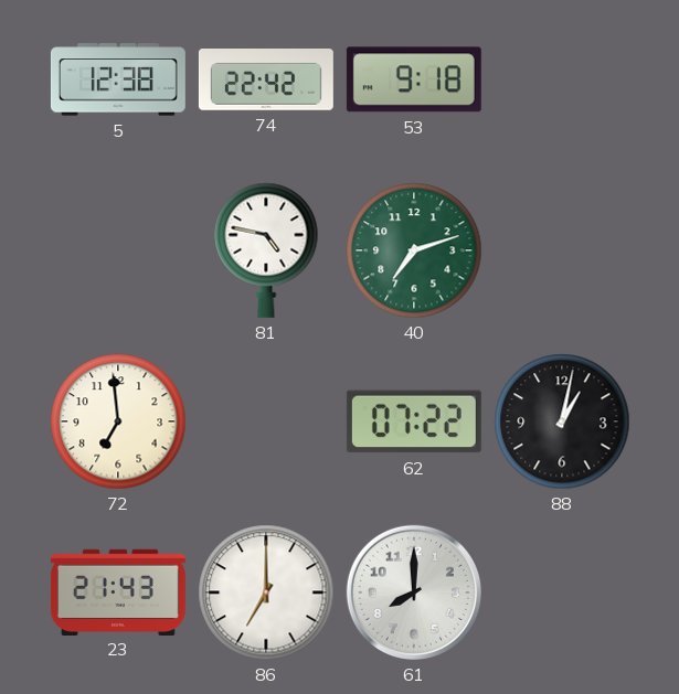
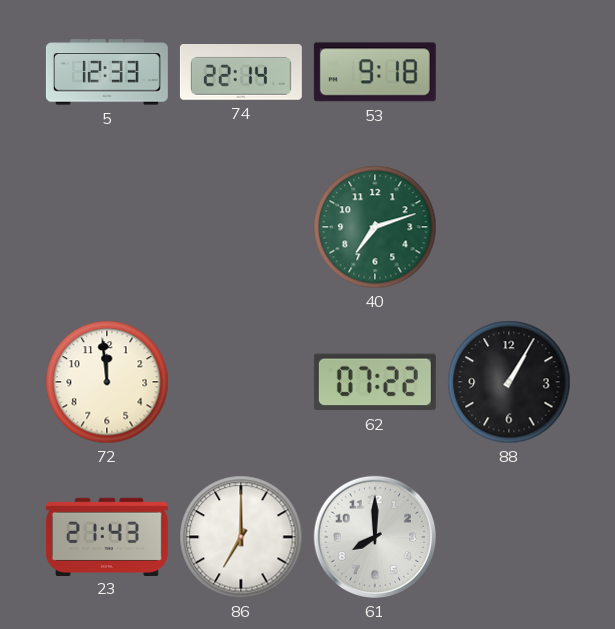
5: 12:38 -> 12:33 (107, 72)
74: 22:42 -> 22:14 (241, 73)
81: 4:47 -> none (266, 250)
72: 6:59 -> 11:59 (107, 382)
88: 1:02 -> 1:05 (509, 382)
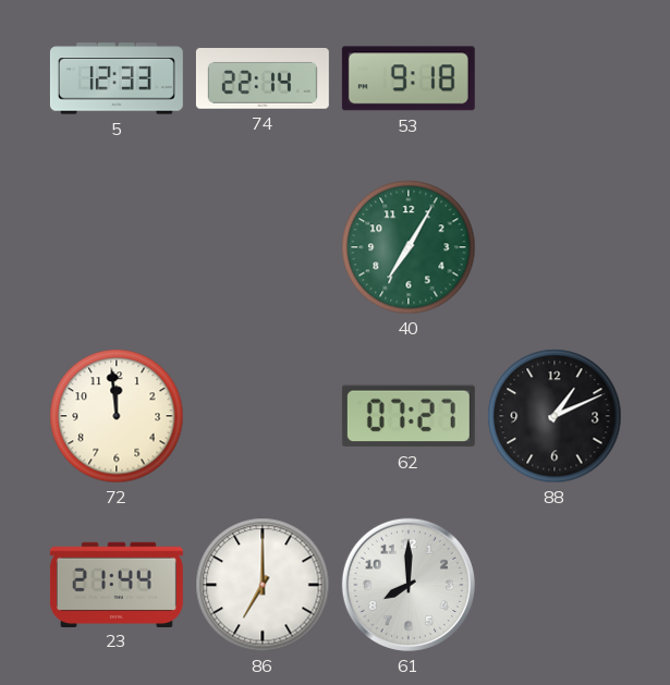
40: 7:12 -> 7:05 (409, 247)
62: 07:22 -> 07:27 (409, 416)
88: 1:05 -> 1:11 (555, 416)
23: 21:43 -> 21:44 (117, 584)
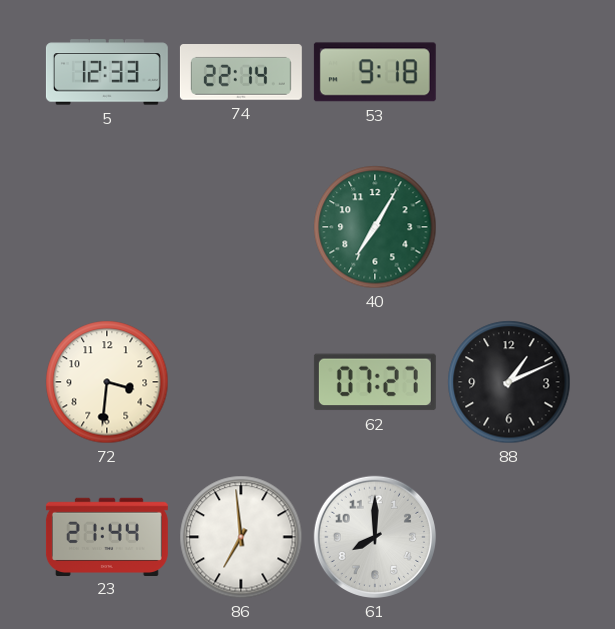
72: 11:59 -> 3:31 (107, 382)
86: 7:00 -> 6:59 (241, 537)
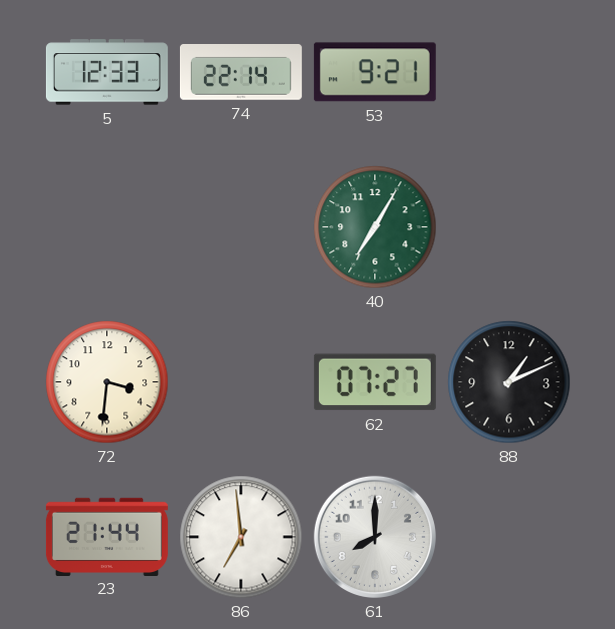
53: 9:18 -> 9:21 (375, 72)
